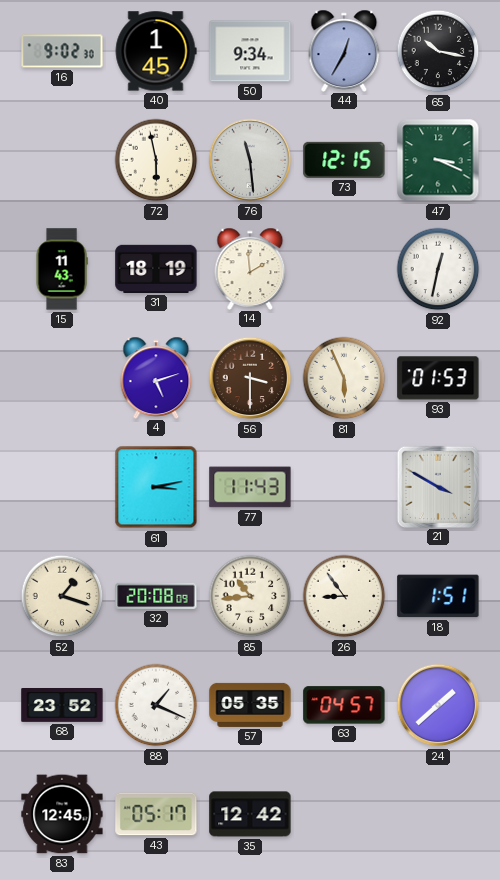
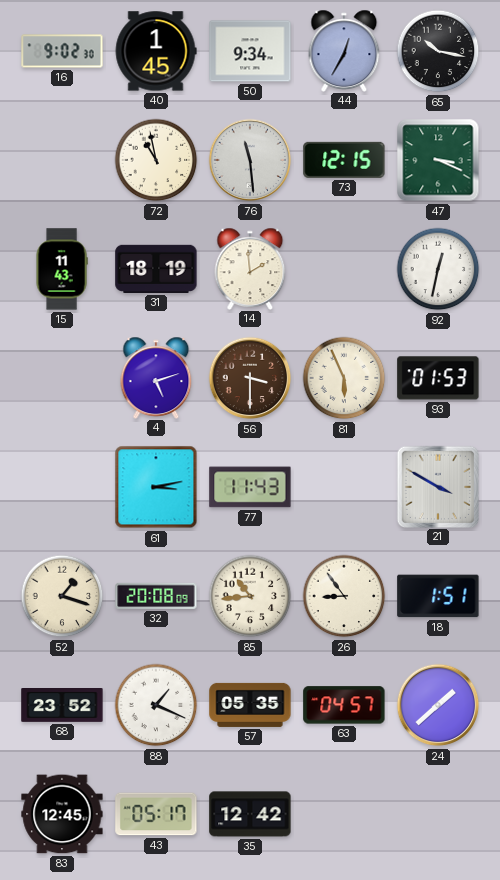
72: 5:58 -> 10:58 (156, 160)
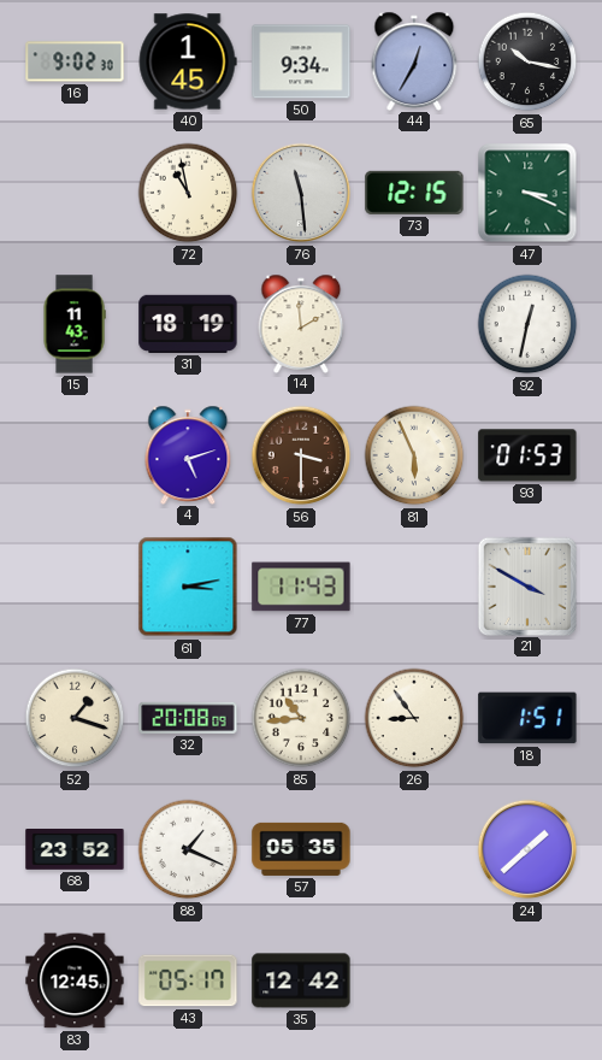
63: 04:57 -> none (344, 705)
